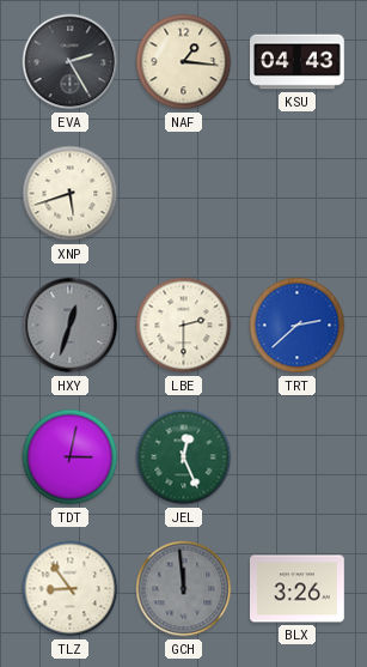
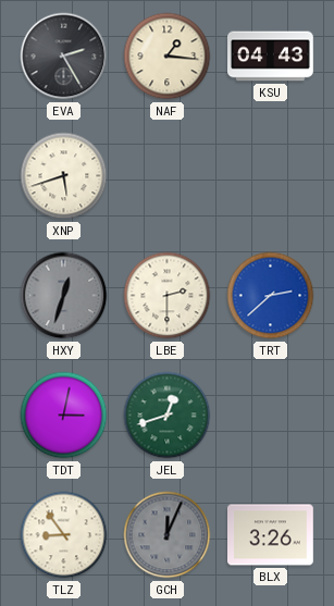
JEL: 12:26 -> 12:42 (168, 416)
GCH: 11:59 -> 12:04 (168, 535)
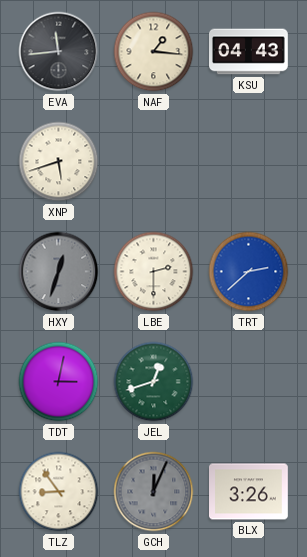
EVA: 2:25 -> 11:44 (59, 52)
